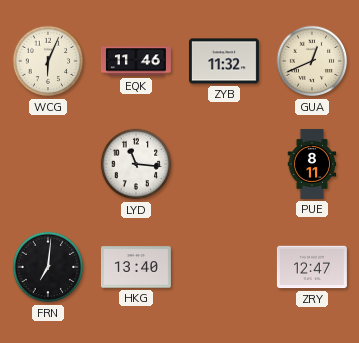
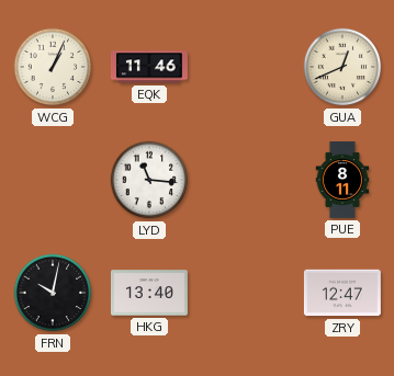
WCG: 6:04 -> 1:04 (53, 67)
ZYB: 11:32 -> none (224, 61)
FRN: 7:01 -> 10:02 (53, 293)
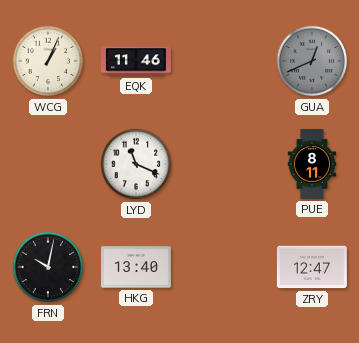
GUA dial: cream -> grey (312, 61)
LYD: 11:16 -> 11:19 (136, 164)
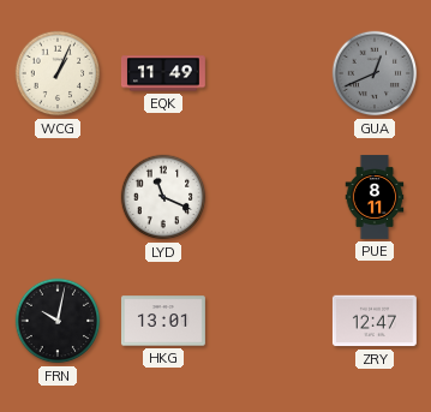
EQK: 11:46 -> 11:49 (163, 73)
HKG: 13:40 -> 13:01 (163, 321)
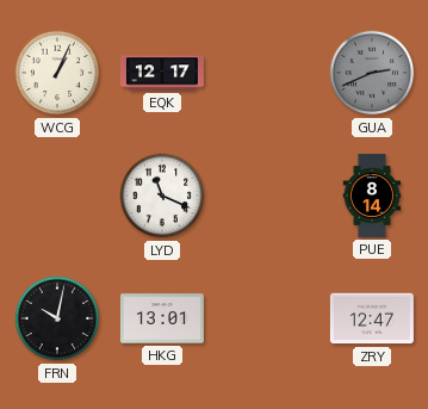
EQK: 11:49 -> 12:17 (162, 73)
GUA: 12:41 -> 2:41 (372, 73)
PUE: 8:11 -> 8:14 (372, 196)
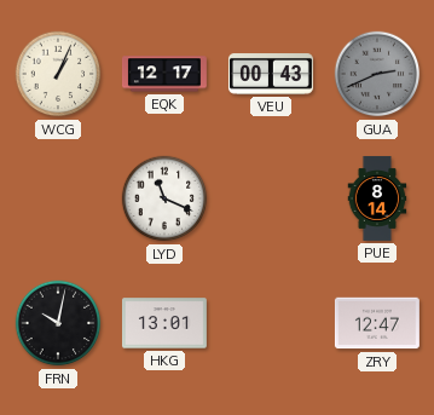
VEU: none -> 00:43 (271, 75)
